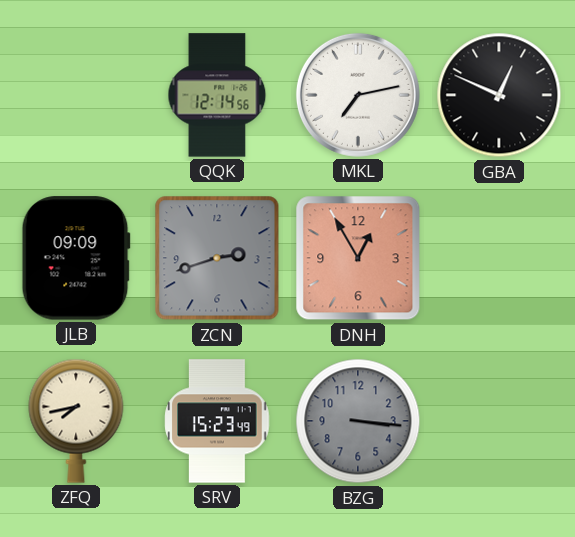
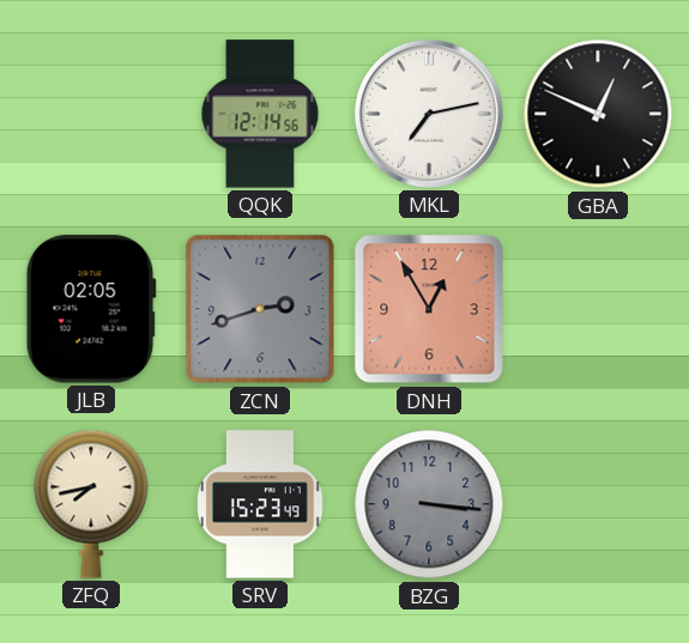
JLB: 09:09 -> 02:05 (91, 309)
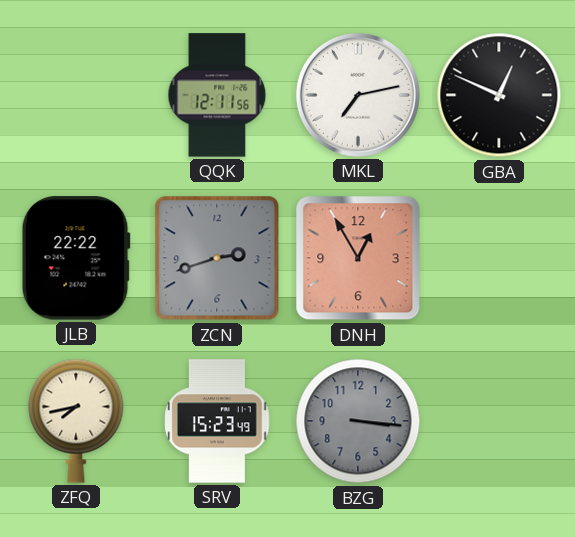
QQK: 12:14 -> 12:11 (217, 95)
JLB: 02:05 -> 22:22 (76, 258)
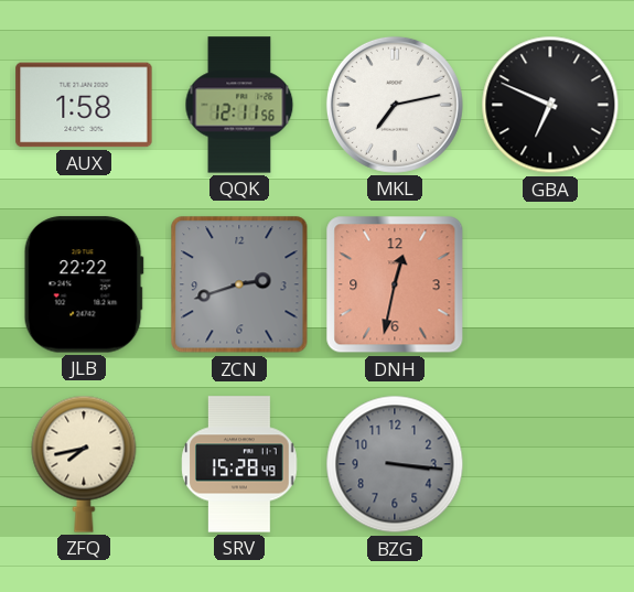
AUX: none -> 1:58 (84, 105)
GBA: 12:49 -> 6:49 (550, 105)
DNH: 12:55 -> 12:32 (395, 284)
SRV: 15:23 -> 15:28 (239, 464)
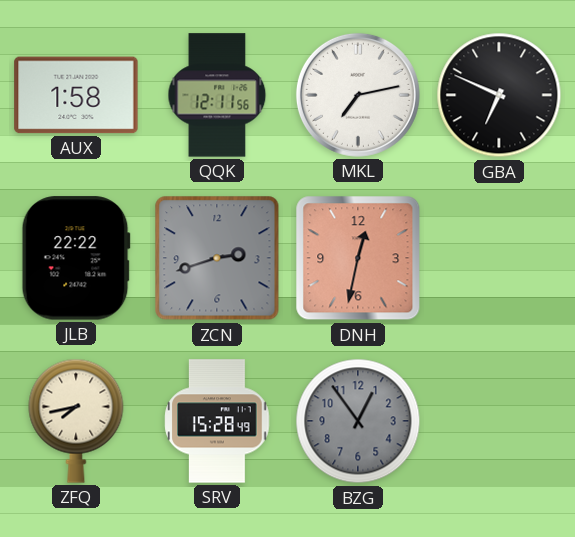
BZG: 3:16 -> 12:54 (358, 421)
